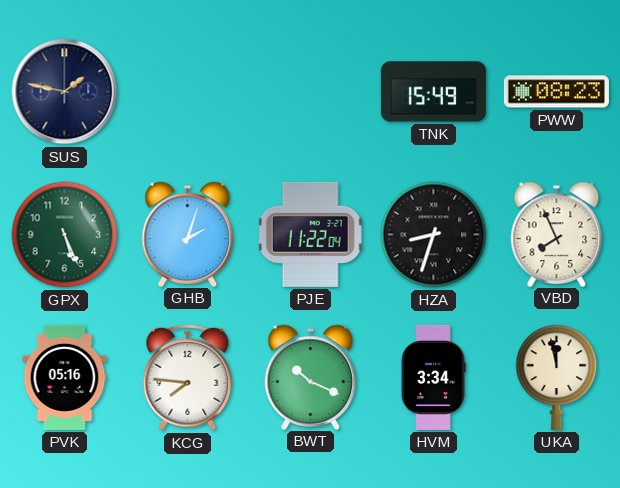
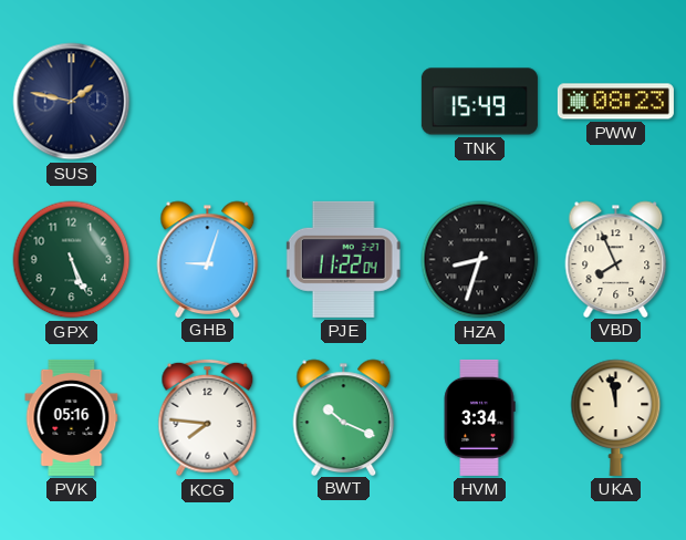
GHB: 2:03 -> 9:03 (208, 259)
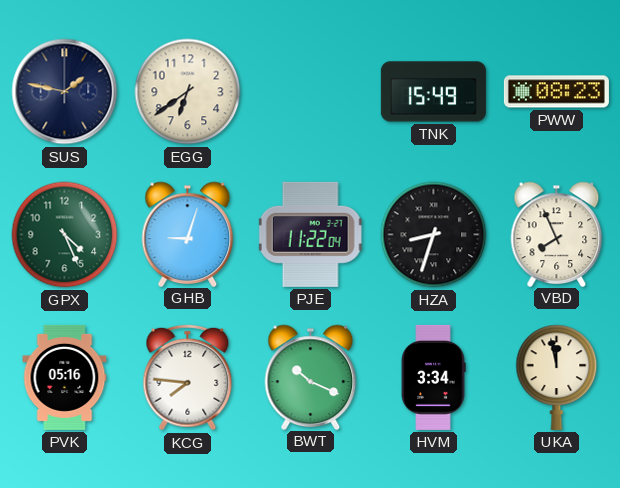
EGG: none -> 6:39 (188, 92)
GPX: 5:26 -> 4:26 (65, 235)
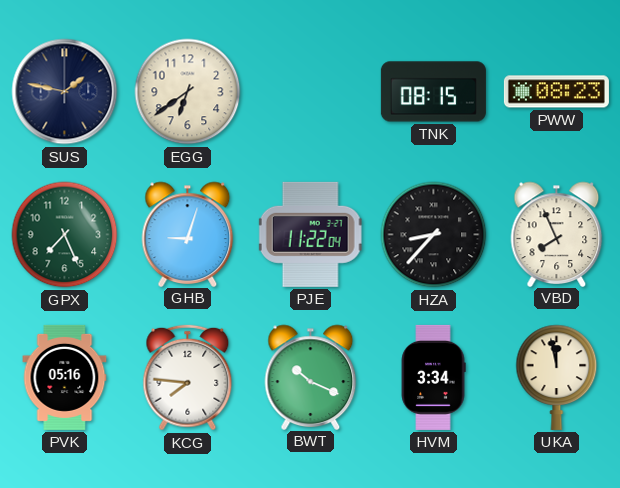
TNK: 15:49 -> 08:15 (433, 92)
GPX: 4:26 -> 7:26 (65, 235)
HZA: 8:33 -> 8:37 (434, 235)
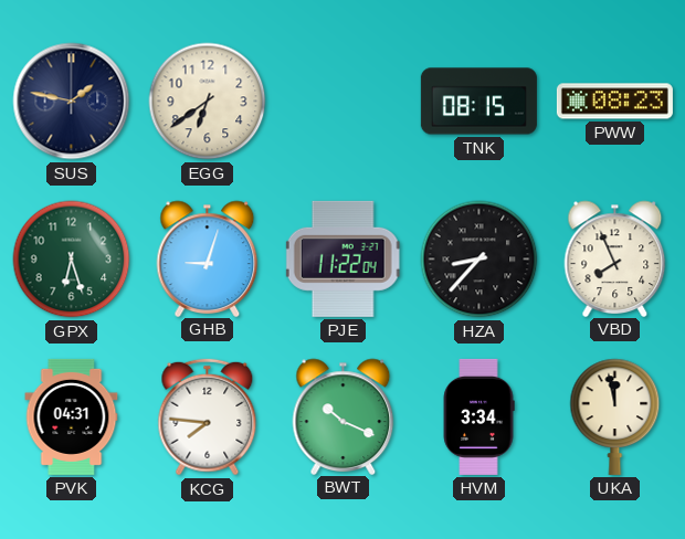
GPX: 7:26 -> 6:27 (72, 260)
PVK: 05:16 -> 04:31 (72, 416)
